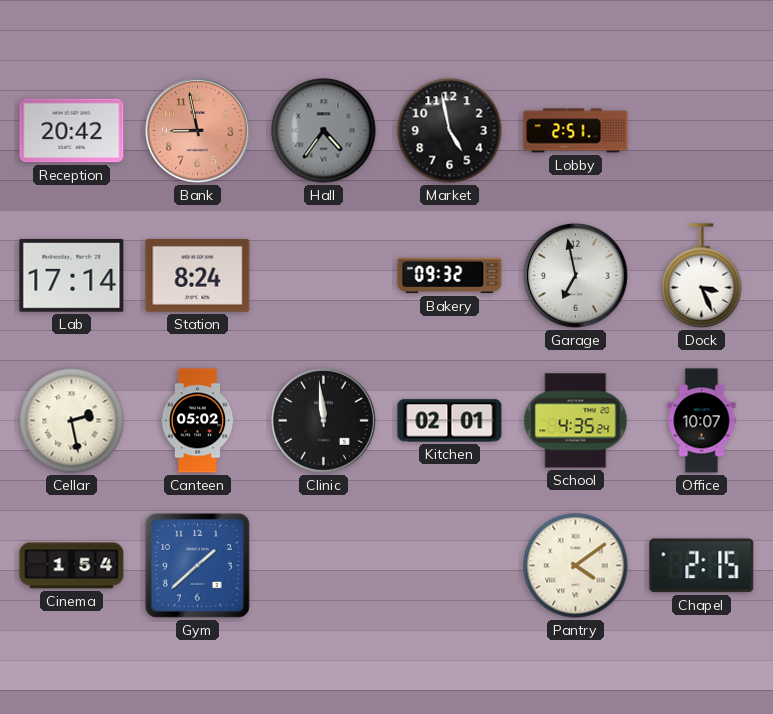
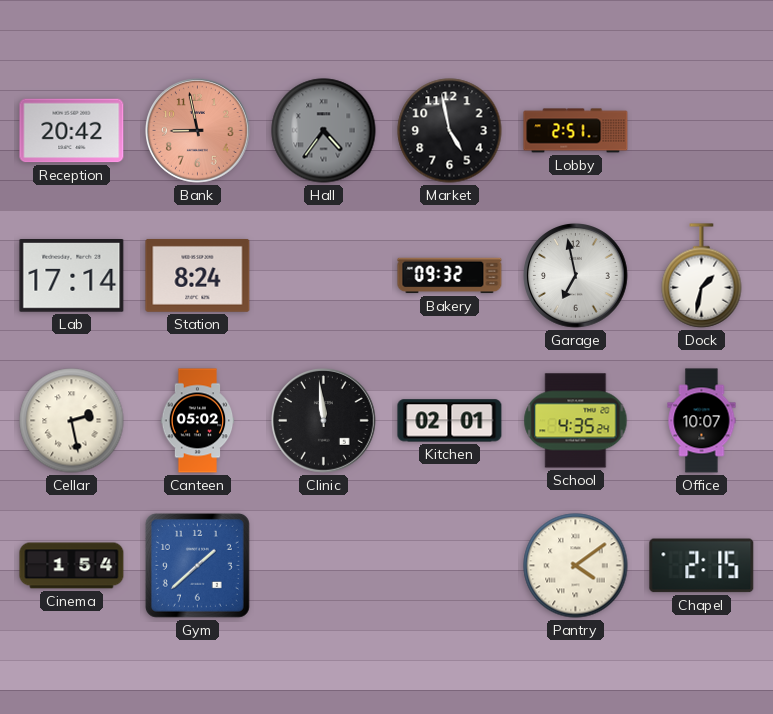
Dock: 3:26 -> 1:32 (702, 276)
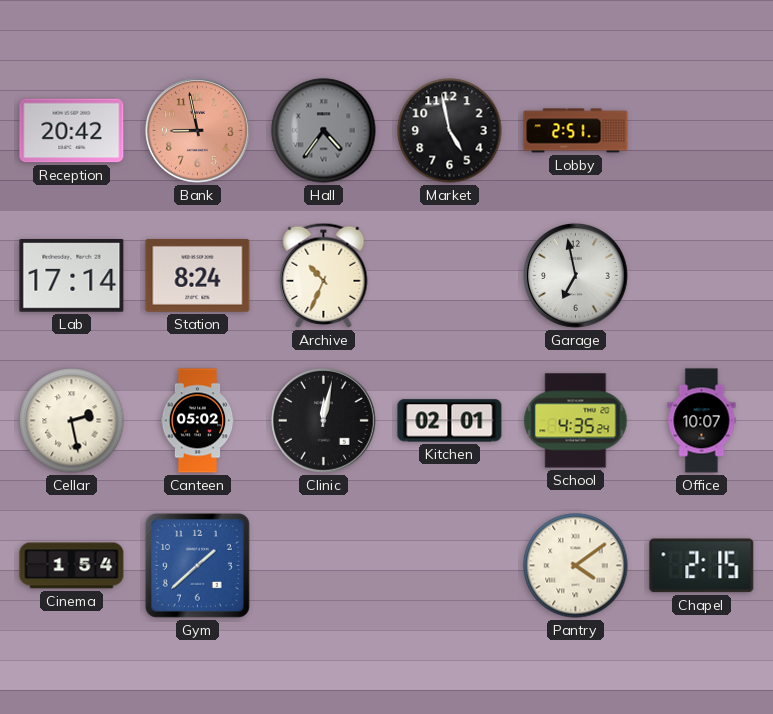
Archive: none -> 10:34 (324, 275)
Bakery: 09:32 -> none (450, 276)
Dock: 1:32 -> none (702, 276)
Clinic: 11:59 -> 12:02 (324, 421)
